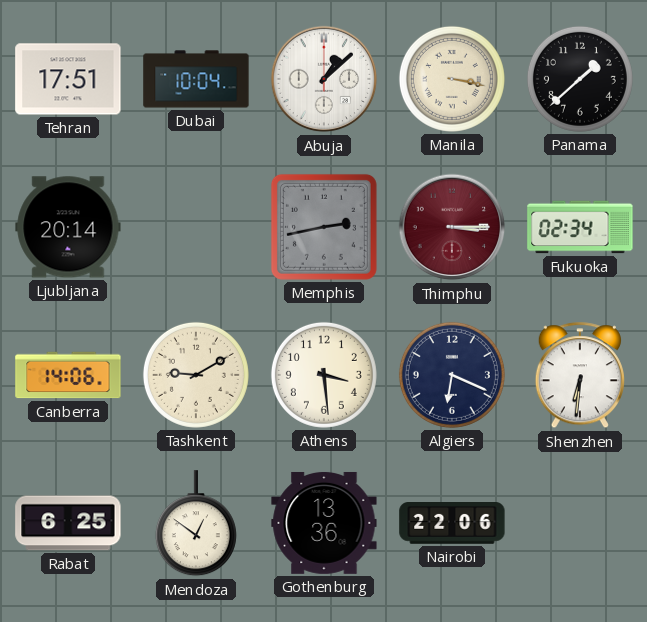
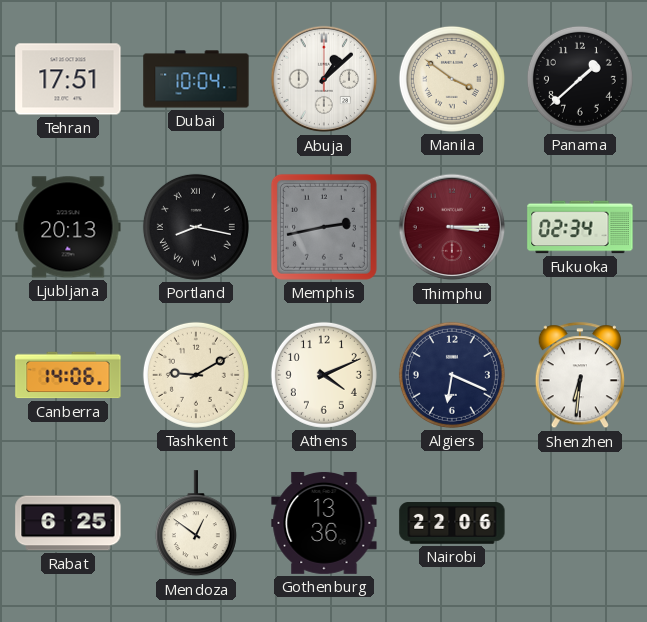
Manila: 3:17 -> 3:51 (452, 79)
Ljubljana: 20:14 -> 20:13 (68, 227)
Portland: none -> 8:17 (196, 227)
Athens: 3:29 -> 4:11 (324, 375)
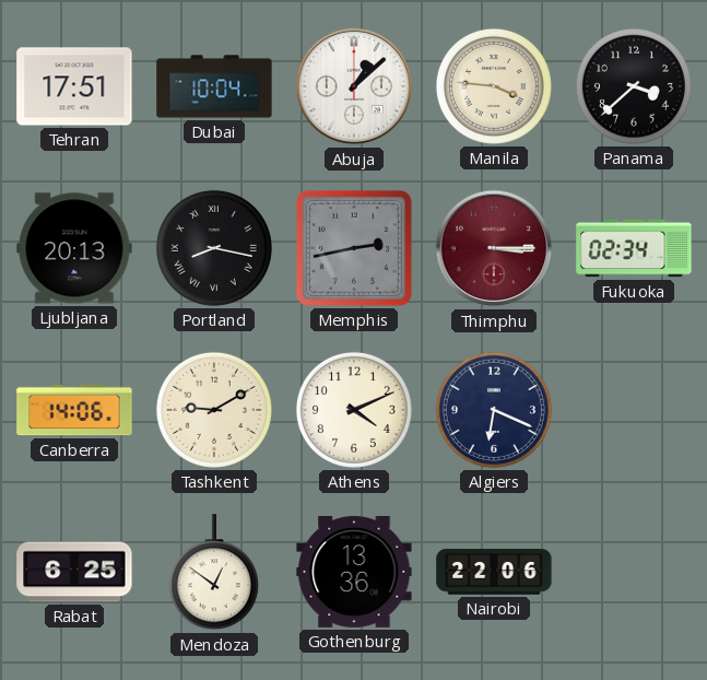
Manila: 3:51 -> 3:46 (494, 86)
Panama: 1:38 -> 3:38 (634, 86)
Shenzhen: 6:31 -> none (580, 376)
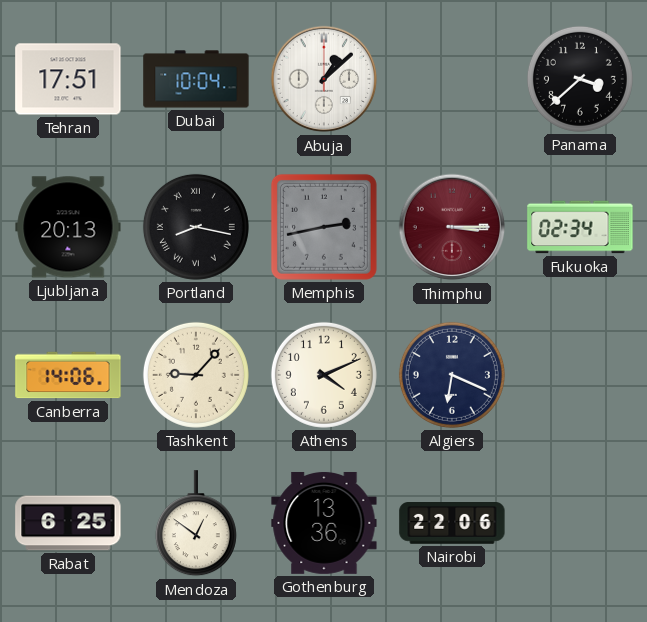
Manila: 3:46 -> none (494, 86)
Tashkent: 9:10 -> 9:07 (196, 375)
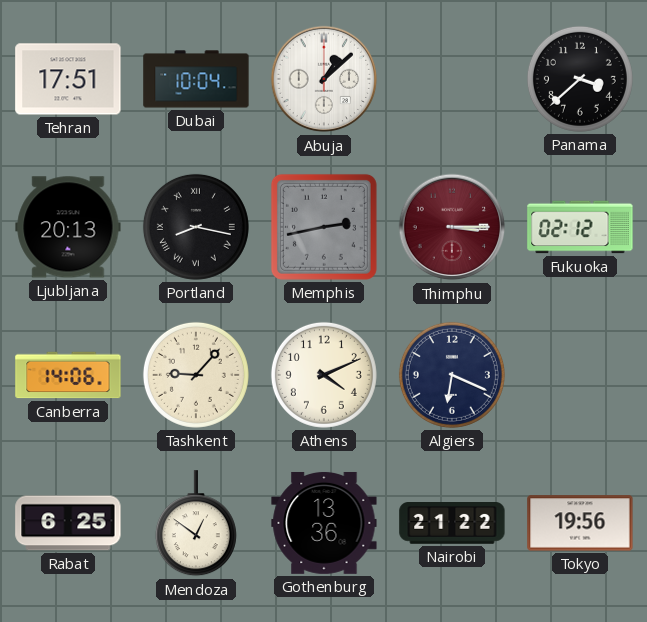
Fukuoka: 02:34 -> 02:12 (580, 227)
Nairobi: 22:06 -> 21:22 (452, 524)
Tokyo: none -> 19:56 (580, 523)
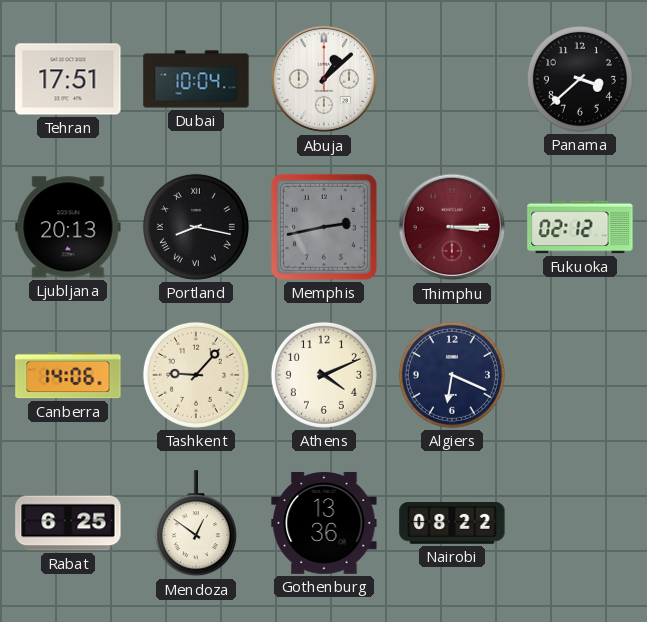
Nairobi: 21:22 -> 08:22 (452, 524)
Tokyo: 19:56 -> none (580, 523)
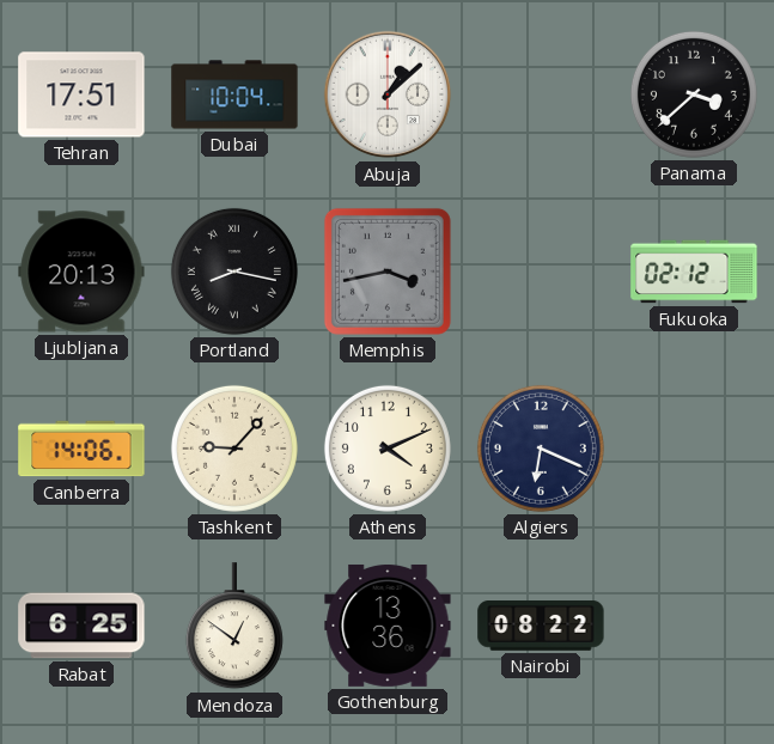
Memphis: 2:43 -> 3:43 (388, 272)
Thimphu: 3:15 -> none (452, 227)
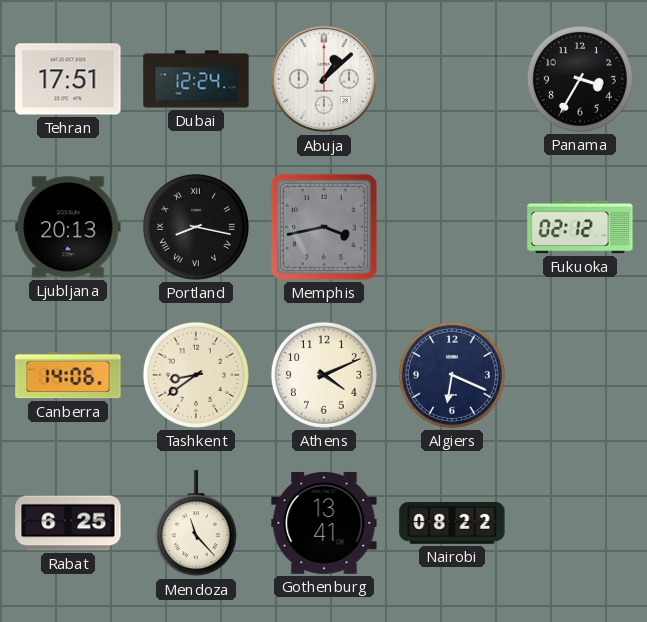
Dubai: 10:04 -> 12:24 (196, 79)
Panama: 3:38 -> 3:35 (580, 79)
Tashkent: 9:07 -> 8:39 (196, 375)
Mendoza: 12:51 -> 11:23 (196, 524)
Gothenburg: 13:36 -> 13:41 (324, 523)
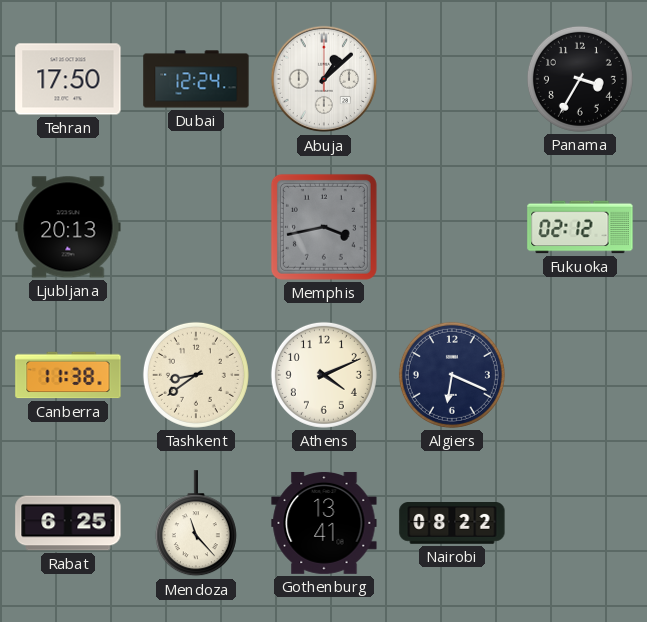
Tehran: 17:51 -> 17:50 (68, 79)
Portland: 8:17 -> none (196, 227)
Canberra: 14:06 -> 11:38 (68, 375)
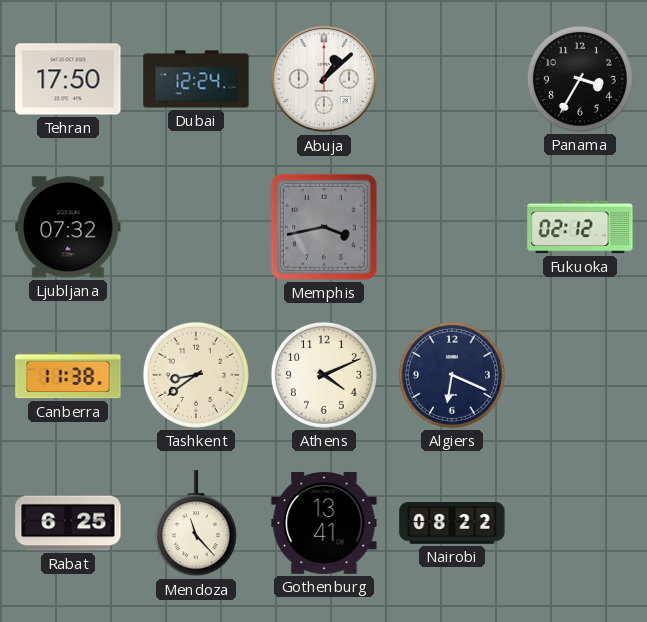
Ljubljana: 20:13 -> 07:32 (68, 227)
